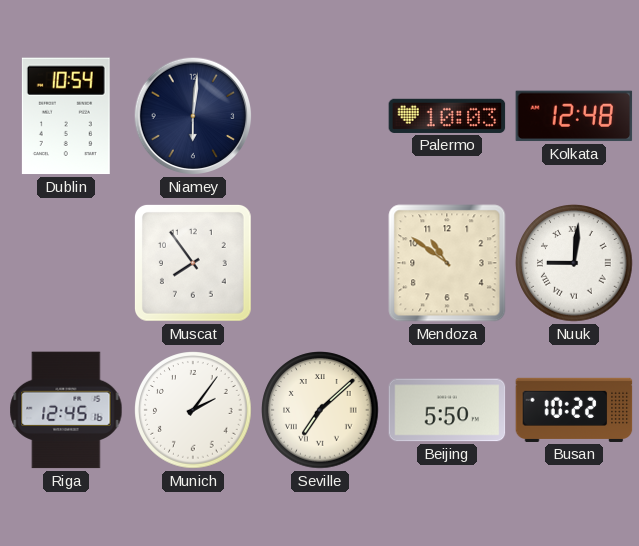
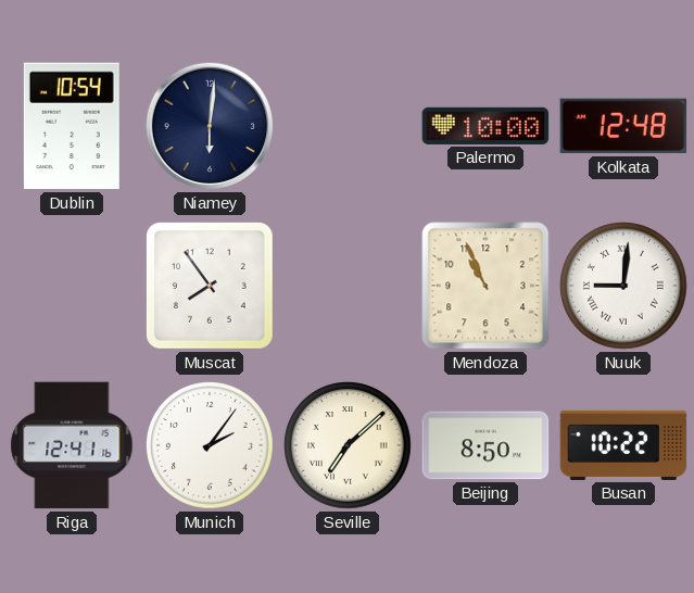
Palermo: 10:03 -> 10:00 (485, 126)
Mendoza: 10:51 -> 10:56 (485, 286)
Riga: 12:45 -> 12:41 (72, 445)
Beijing: 5:50 -> 8:50 (485, 445)
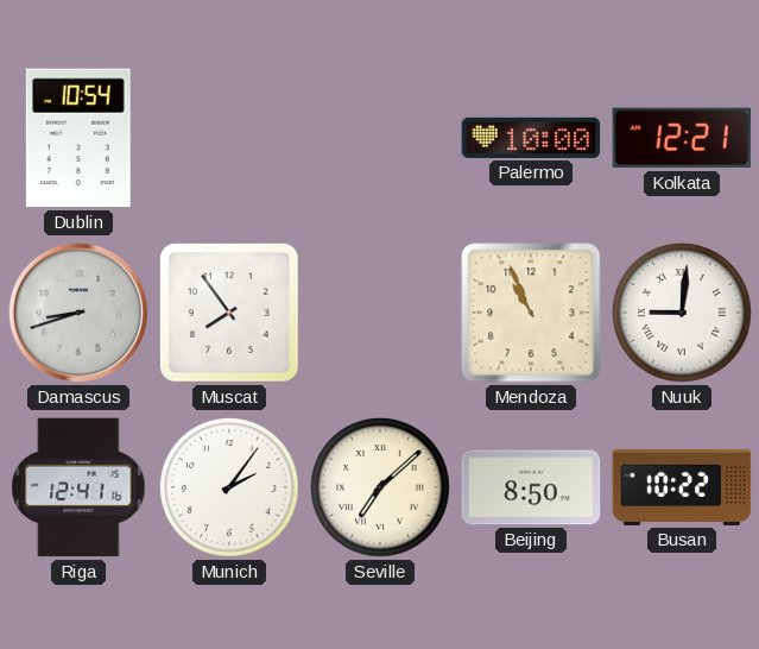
Niamey: 6:01 -> none (210, 126)
Kolkata: 12:48 -> 12:21 (682, 138)
Damascus: none -> 8:42 (78, 313)
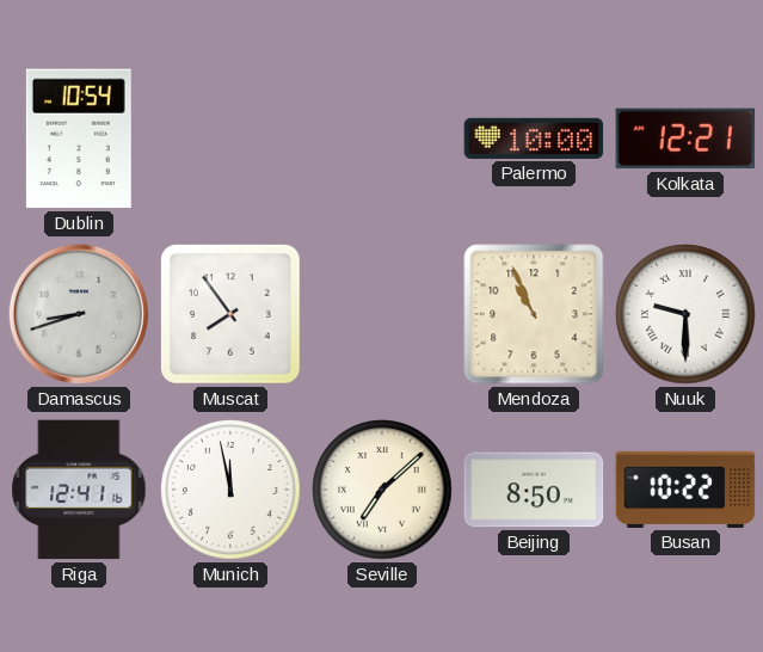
Nuuk: 9:01 -> 9:30 (685, 314)
Munich: 2:06 -> 11:58 (230, 490)
